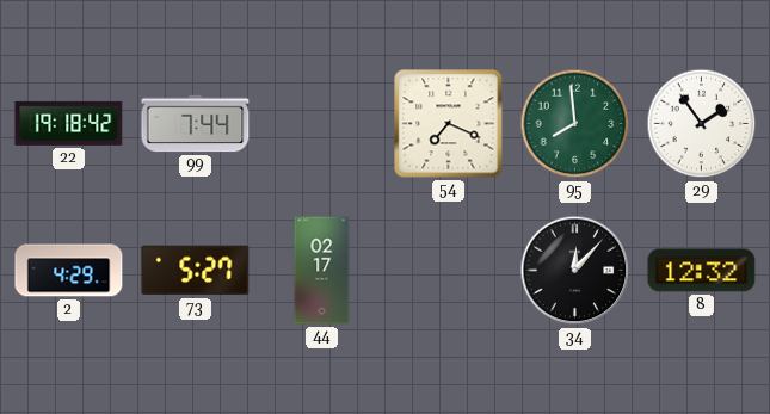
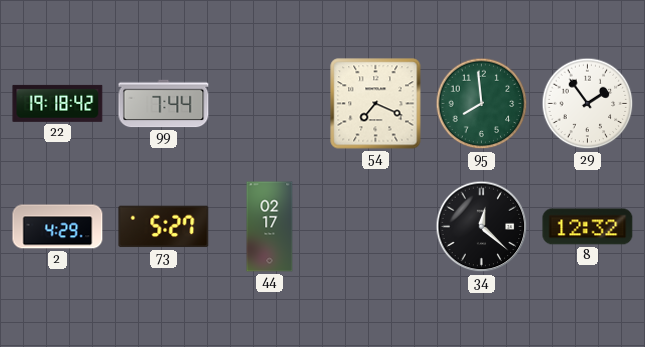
34: 12:07 -> 12:22 (482, 227)
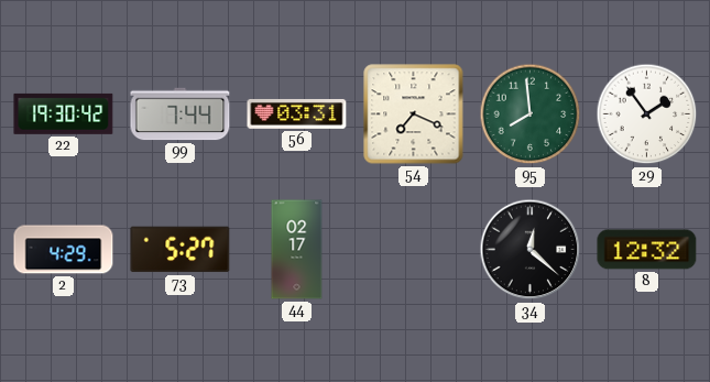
22: 19:18 -> 19:30 (64, 113)
56: none -> 03:31 (297, 113)
